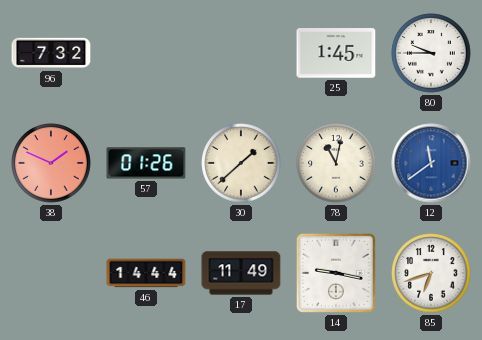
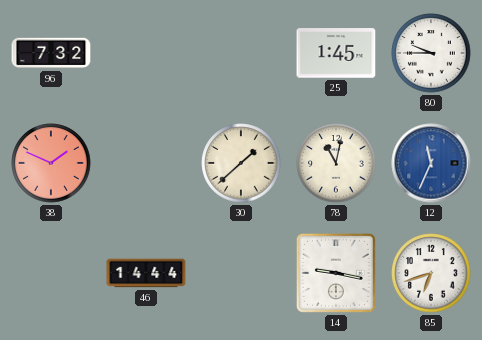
57: 01:26 -> none (146, 163)
12: 11:39 -> 11:34 (431, 163)
17: 11:49 -> none (241, 273)
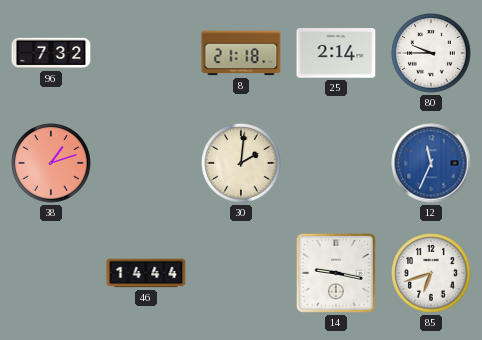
8: none -> 21:18 (241, 53)
25: 1:45 -> 2:14 (336, 53)
38: 1:49 -> 1:12 (51, 163)
30: 1:38 -> 2:01 (241, 163)
78: 11:02 -> none (336, 163)
